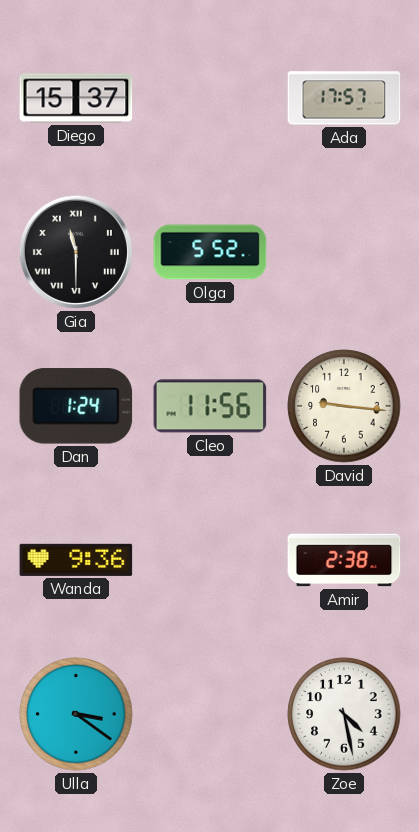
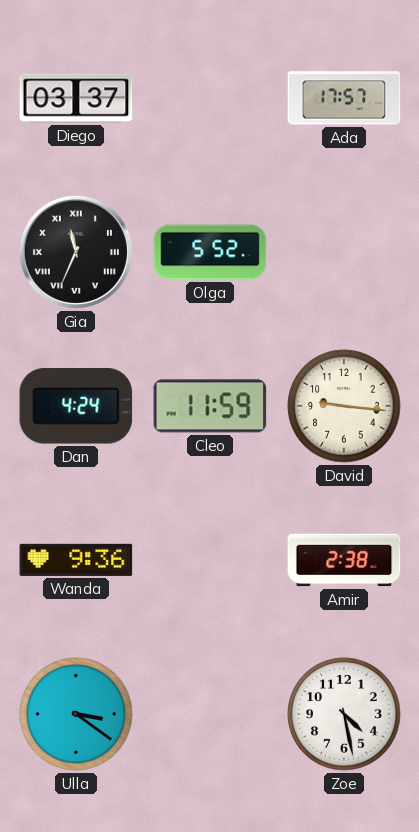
Diego: 15:37 -> 03:37 (76, 98)
Gia: 11:30 -> 11:34 (76, 252)
Dan: 1:24 -> 4:24 (76, 406)
Cleo: 11:56 -> 11:59 (210, 406)
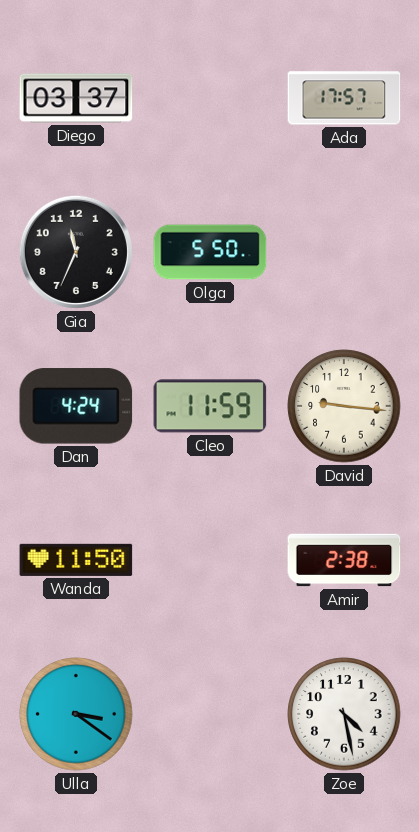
Gia numerals: Roman -> Arabic (76, 252)
Olga: 5:52 -> 5:50 (210, 252)
Wanda: 9:36 -> 11:50 (76, 560)
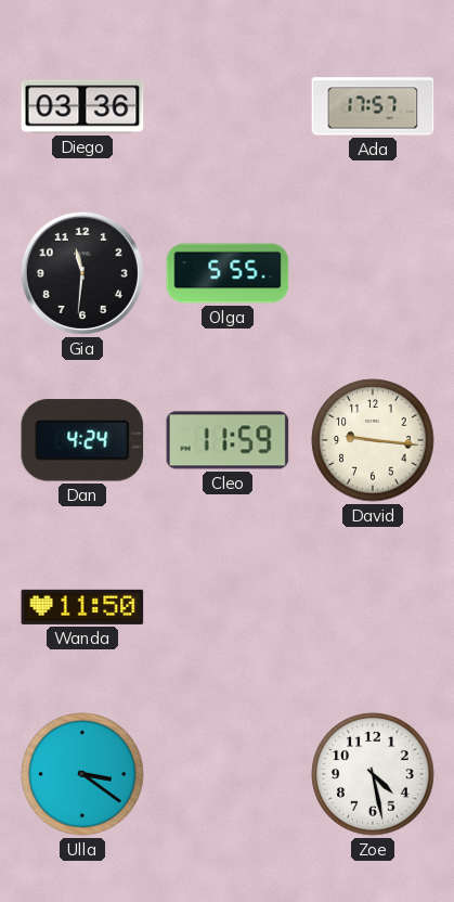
Diego: 03:37 -> 03:36 (82, 106)
Gia: 11:34 -> 11:31 (82, 273)
Olga: 5:50 -> 5:55 (228, 273)
Amir: 2:38 -> none (344, 560)
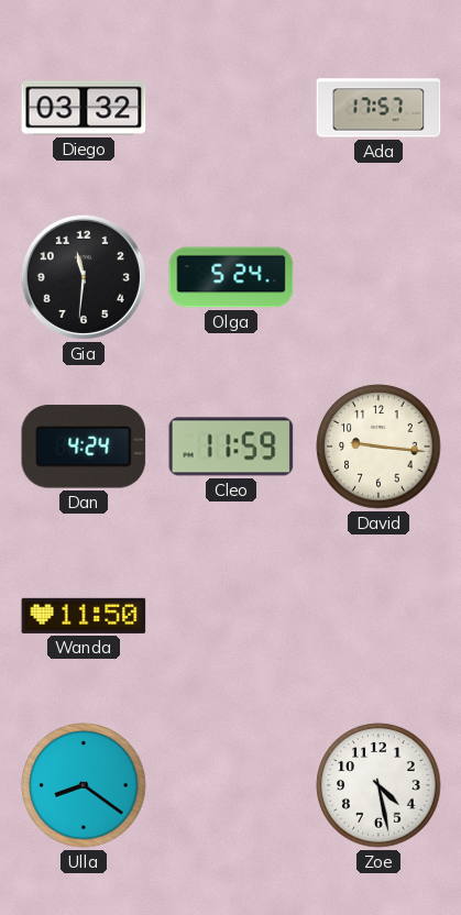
Diego: 03:36 -> 03:32 (84, 108)
Olga: 5:55 -> 5:24 (231, 277)
Ulla: 3:21 -> 8:21 (84, 785)
